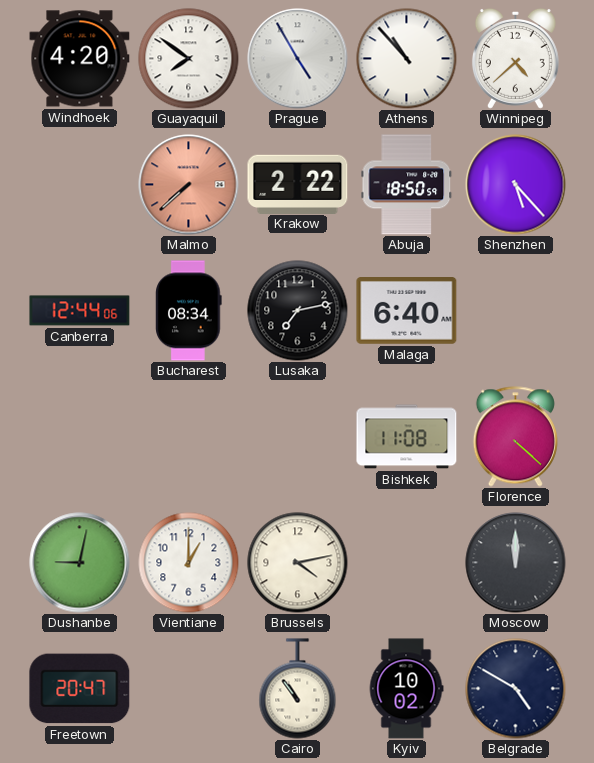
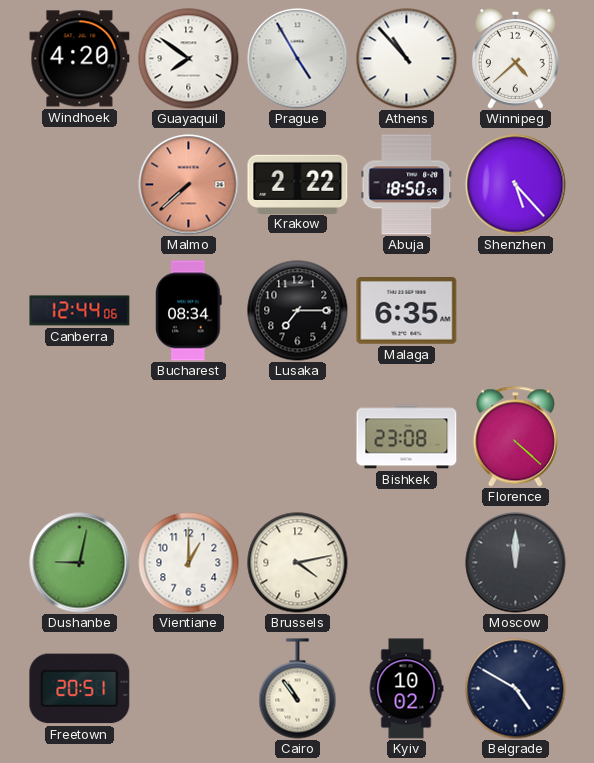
Lusaka: 7:13 -> 7:15 (298, 311)
Malaga: 6:40 -> 6:35 (407, 311)
Bishkek: 11:08 -> 23:08 (407, 437)
Freetown: 20:47 -> 20:51 (80, 689)
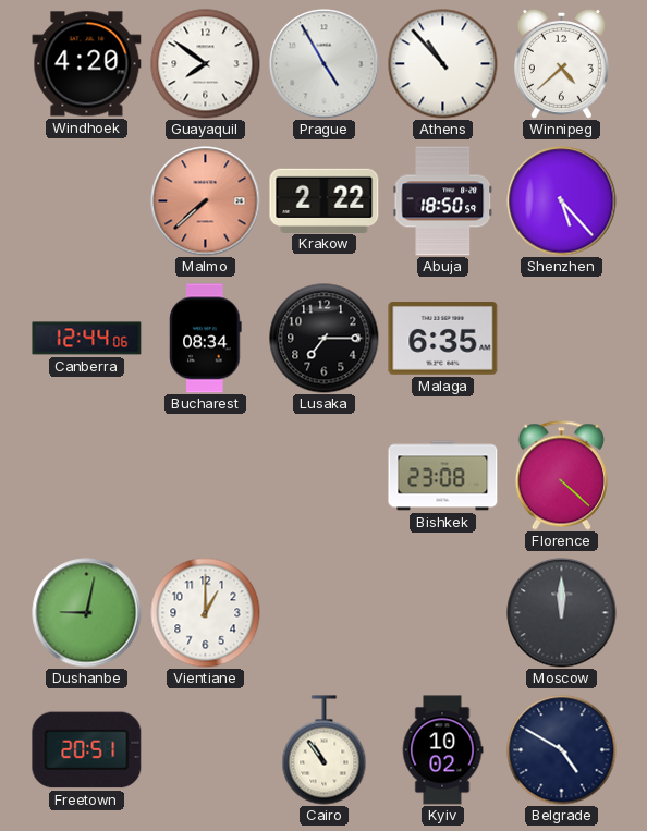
Brussels: 4:13 -> none (298, 563)
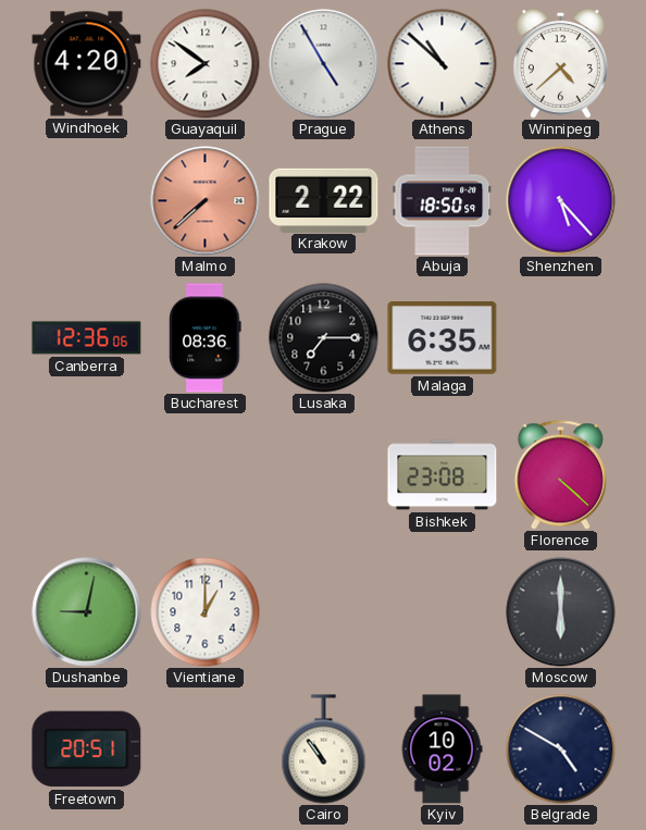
Athens: 10:53 -> 10:52 (443, 64)
Canberra: 12:44 -> 12:36 (87, 338)
Bucharest: 08:34 -> 08:36 (206, 338)
Moscow: 12:00 -> 6:00 (561, 612)
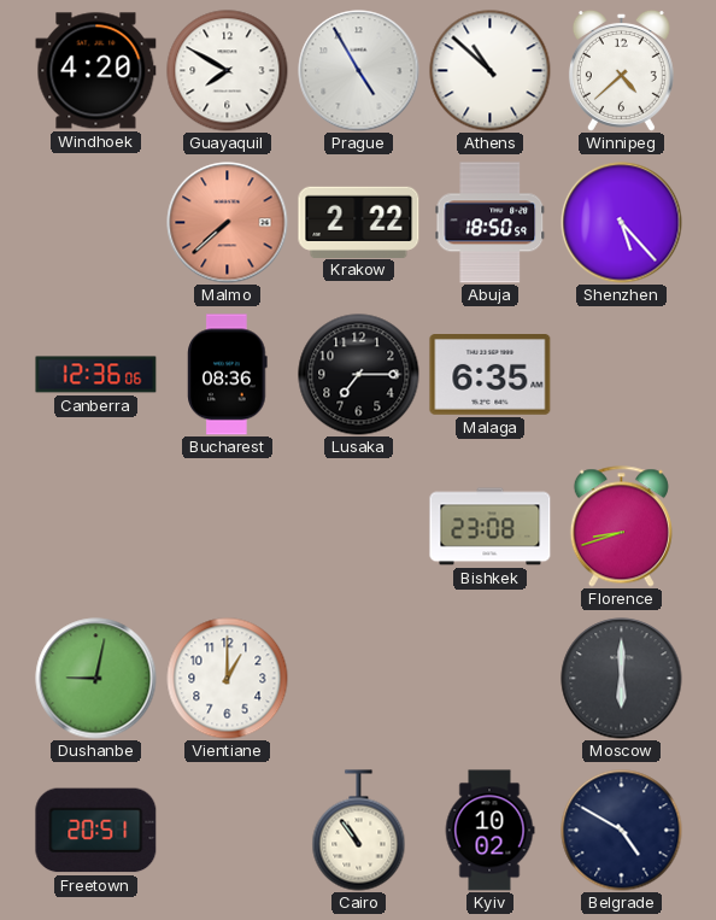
Guayaquil: 7:51 -> 7:50 (228, 71)
Florence: 4:22 -> 8:42 (621, 527)
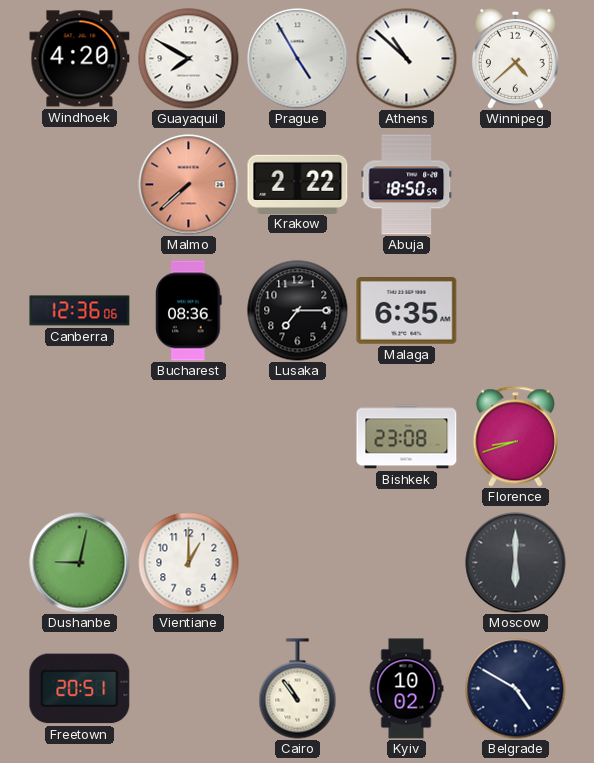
Shenzhen: 5:23 -> none (622, 223)
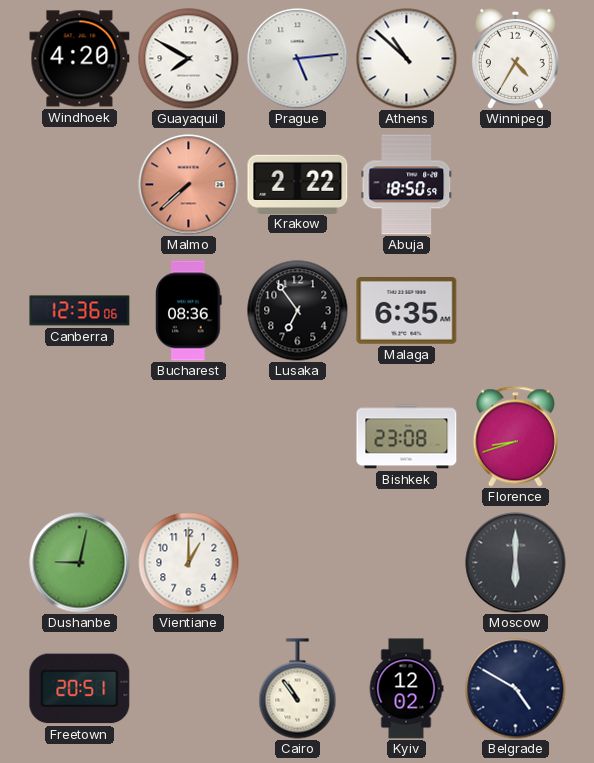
Prague: 4:55 -> 5:14 (298, 59)
Winnipeg: 4:38 -> 4:35 (515, 59)
Lusaka: 7:15 -> 6:54 (298, 311)
Kyiv: 10:02 -> 12:02 (406, 689)
